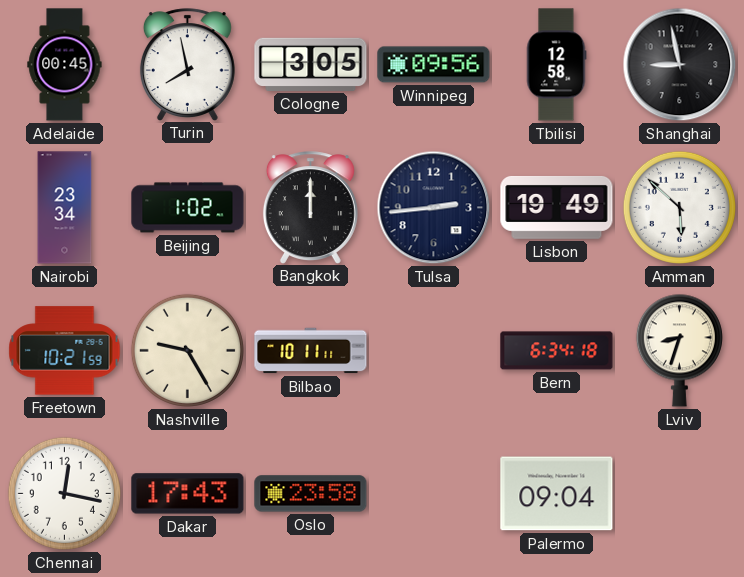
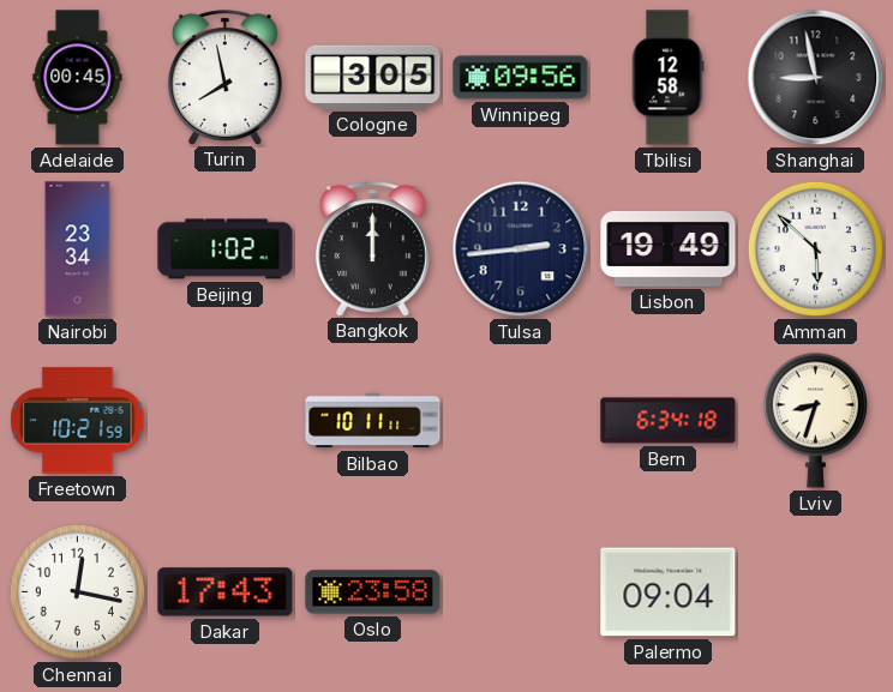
Nashville: 9:25 -> none (187, 350)
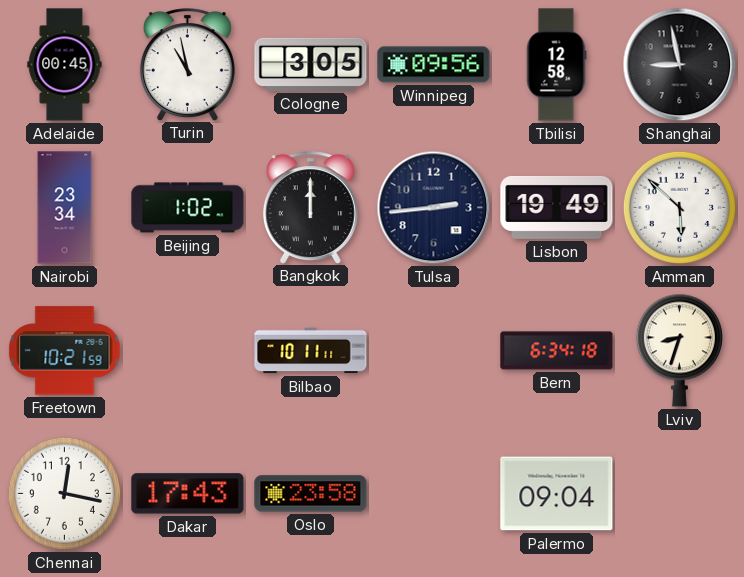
Turin: 7:58 -> 10:58 (187, 64)
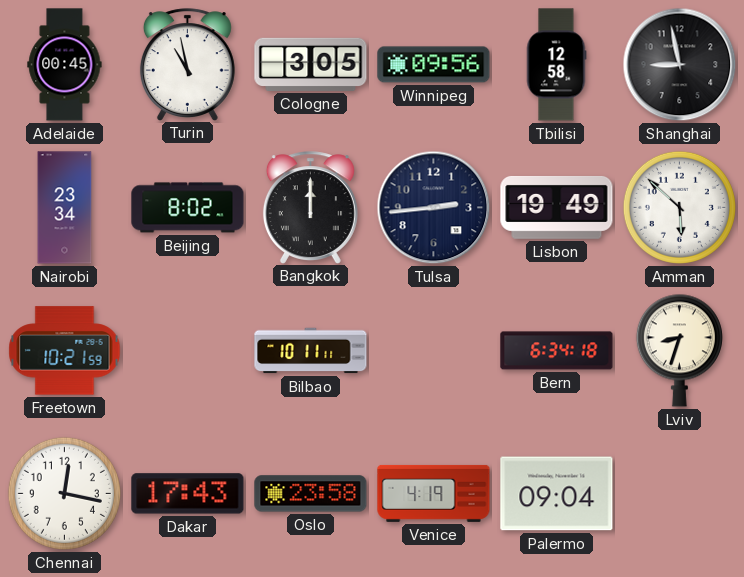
Beijing: 1:02 -> 8:02 (188, 208)
Venice: none -> 4:19 (434, 493)
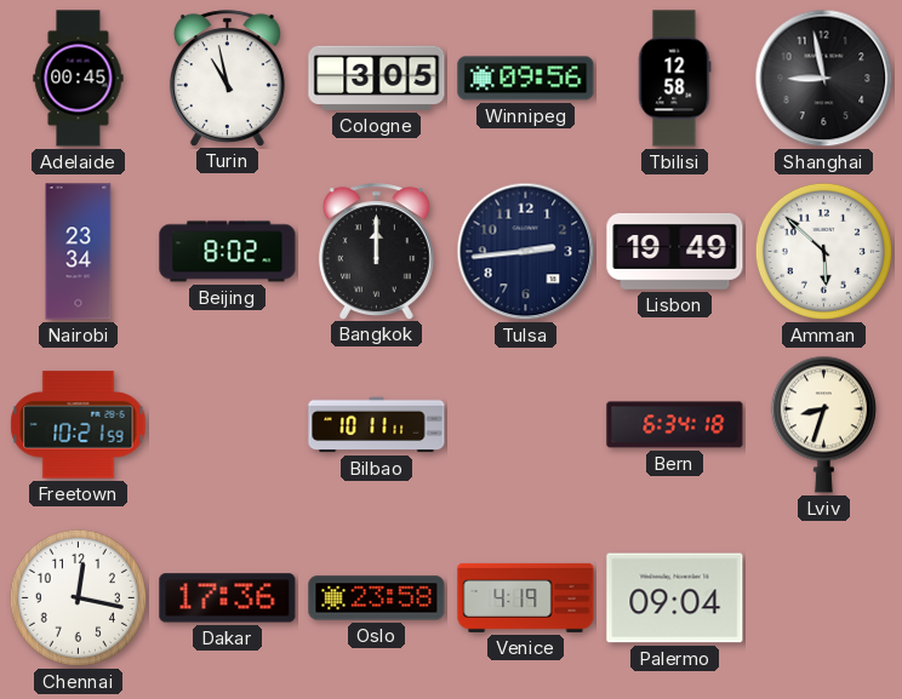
Dakar: 17:43 -> 17:36 (228, 598)
